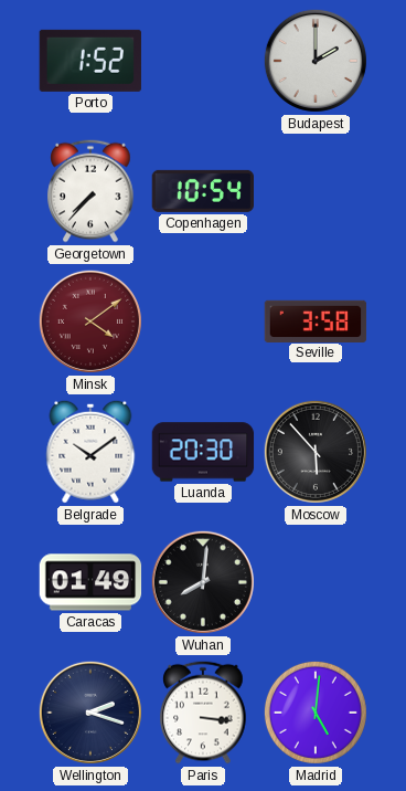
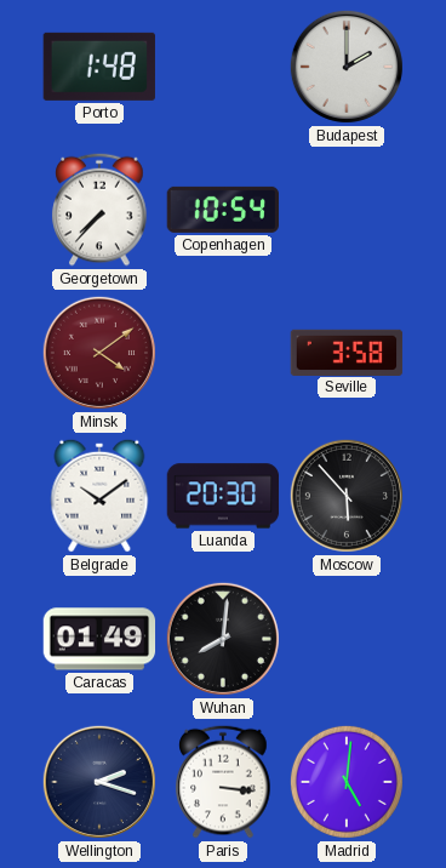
Porto: 1:52 -> 1:48 (98, 67)
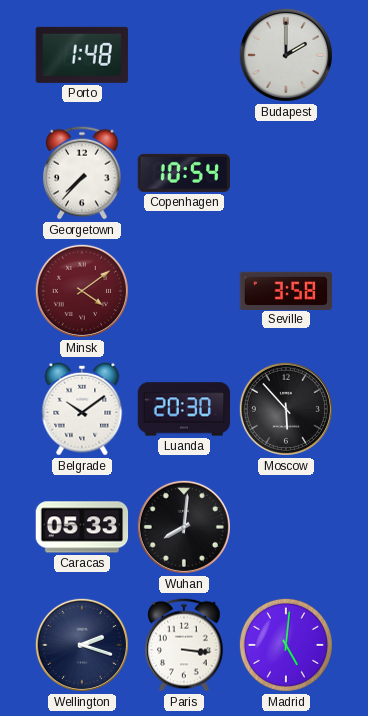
Caracas: 01:49 -> 05:33 (82, 527)
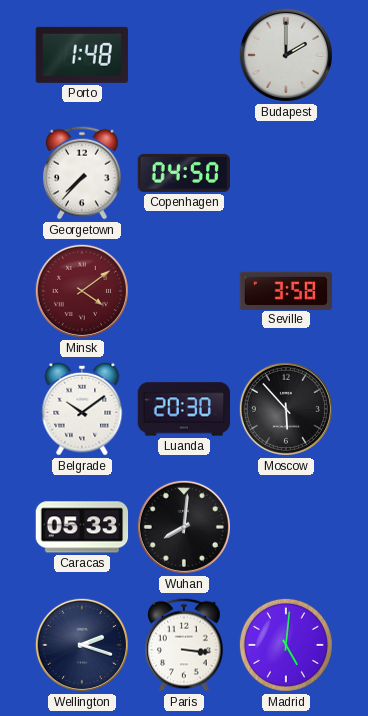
Copenhagen: 10:54 -> 04:50 (184, 173)
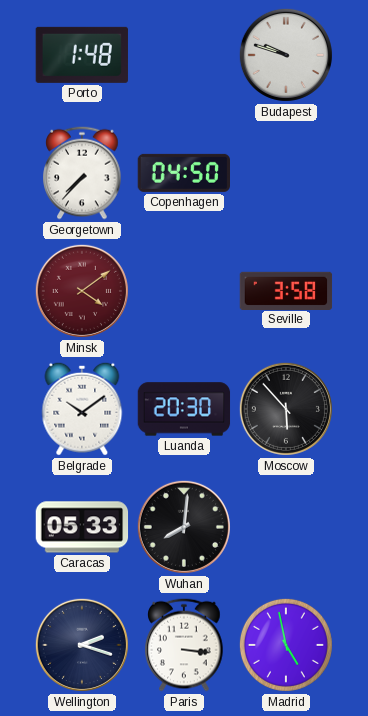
Budapest: 2:00 -> 9:48 (286, 55)
Madrid: 5:01 -> 4:58 (286, 645)
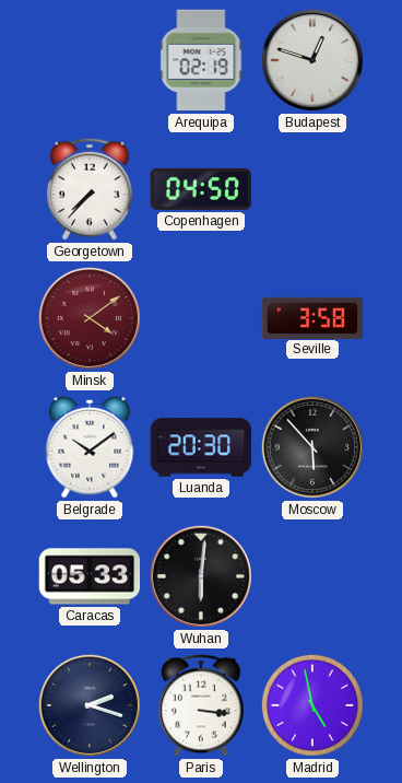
Porto: 1:48 -> none (81, 55)
Arequipa: none -> 02:19 (201, 60)
Budapest: 9:48 -> 12:48 (312, 60)
Wuhan: 8:01 -> 6:01 (201, 576)
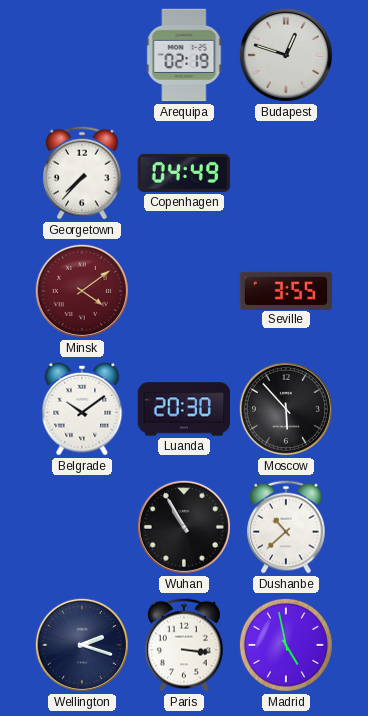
Copenhagen: 04:50 -> 04:49 (184, 173)
Seville: 3:58 -> 3:55 (286, 290)
Caracas: 05:33 -> none (90, 576)
Wuhan: 6:01 -> 10:55 (184, 527)
Dushanbe: none -> 10:38 (286, 527)
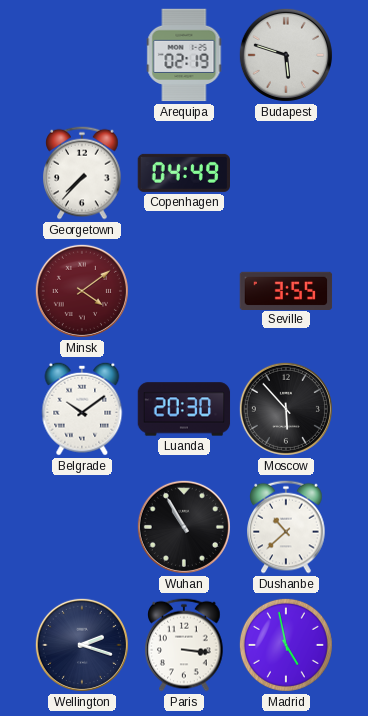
Budapest: 12:48 -> 5:48 (286, 55)
